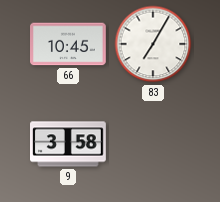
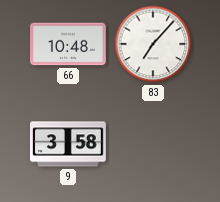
66: 10:45 -> 10:48 (69, 44)
83: 7:05 -> 7:07 (153, 44)
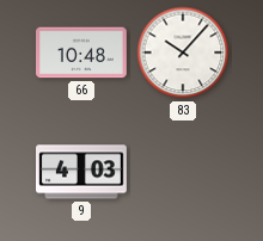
83: 7:07 -> 10:07 (183, 52)
9: 3:58 -> 4:03 (82, 172)
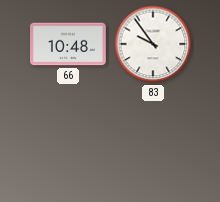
83: 10:07 -> 9:54 (153, 44)
9: 4:03 -> none (82, 172)
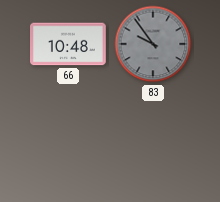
83 dial: white -> grey (153, 44)
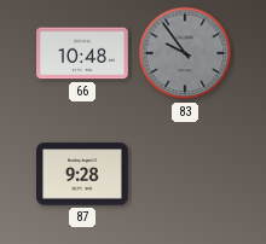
87: none -> 9:28 (83, 174)
